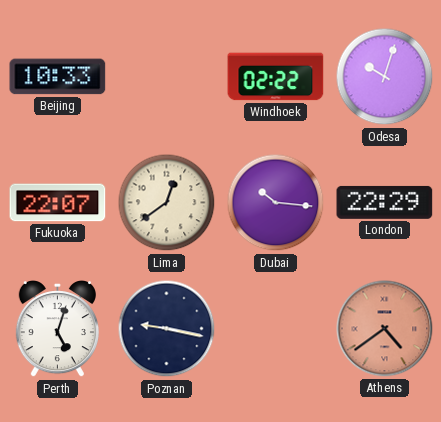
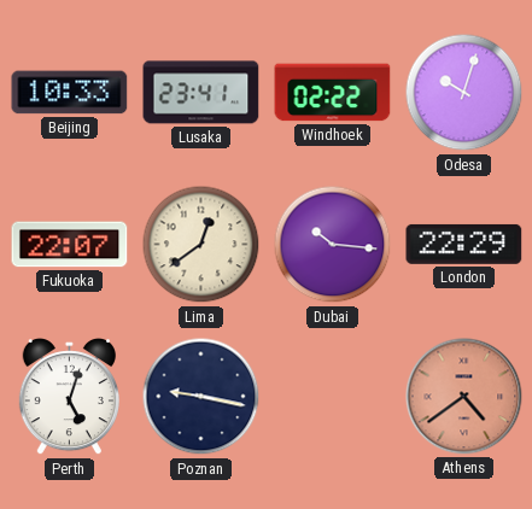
Lusaka: none -> 23:41 (201, 93)
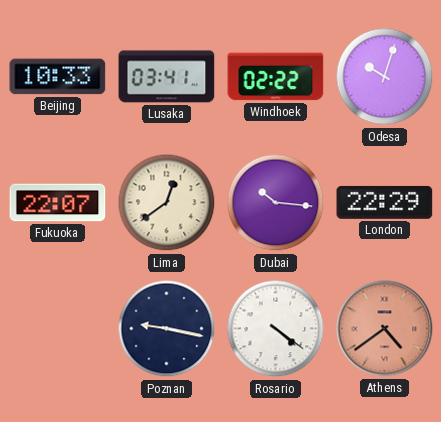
Lusaka: 23:41 -> 03:41 (167, 77)
Perth: 5:03 -> none (69, 398)
Rosario: none -> 4:21 (276, 329)
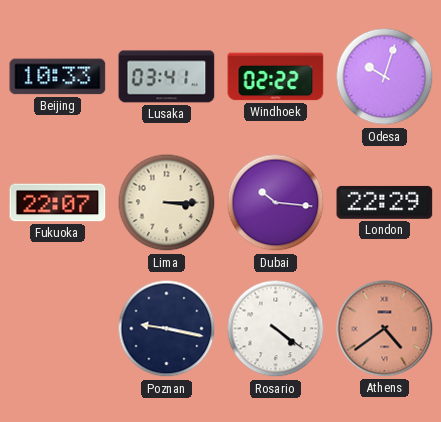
Lima: 12:39 -> 3:15 (167, 203)
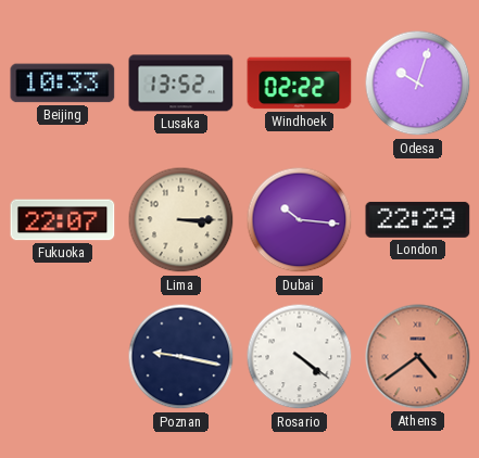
Lusaka: 03:41 -> 13:52 (181, 84)
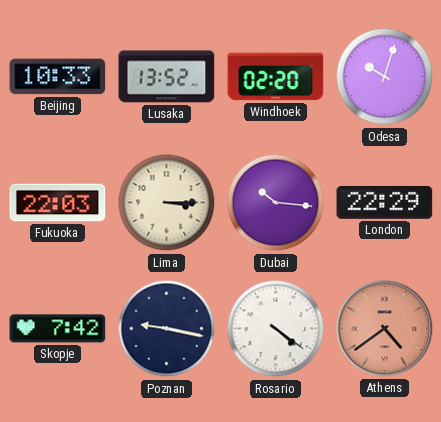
Windhoek: 02:22 -> 02:20 (276, 77)
Fukuoka: 22:07 -> 22:03 (58, 203)
Skopje: none -> 7:42 (58, 329)
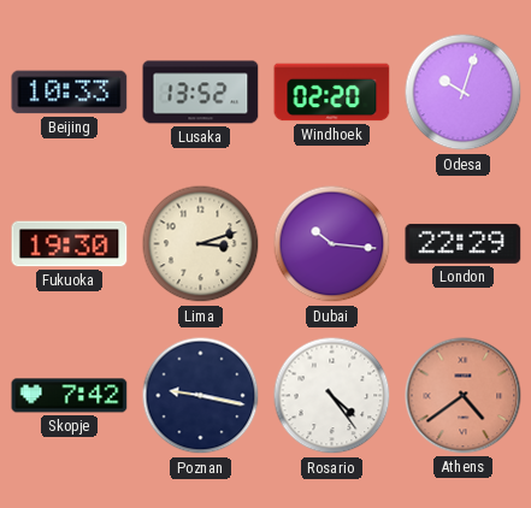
Fukuoka: 22:03 -> 19:30 (70, 244)
Lima: 3:15 -> 3:12 (201, 244)
Rosario: 4:21 -> 4:24 (332, 396)
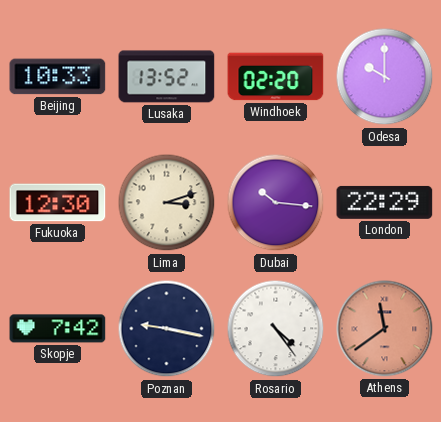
Odesa: 10:03 -> 10:00 (385, 77)
Fukuoka: 19:30 -> 12:30 (58, 203)
Athens: 4:39 -> 11:39 (385, 329)
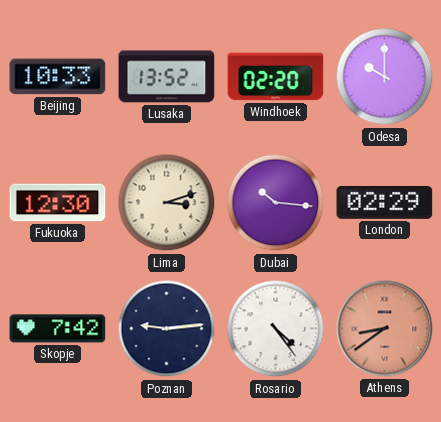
London: 22:29 -> 02:29 (385, 202)
Poznan: 9:17 -> 9:14 (167, 329)
Athens: 11:39 -> 8:39 (385, 329)
